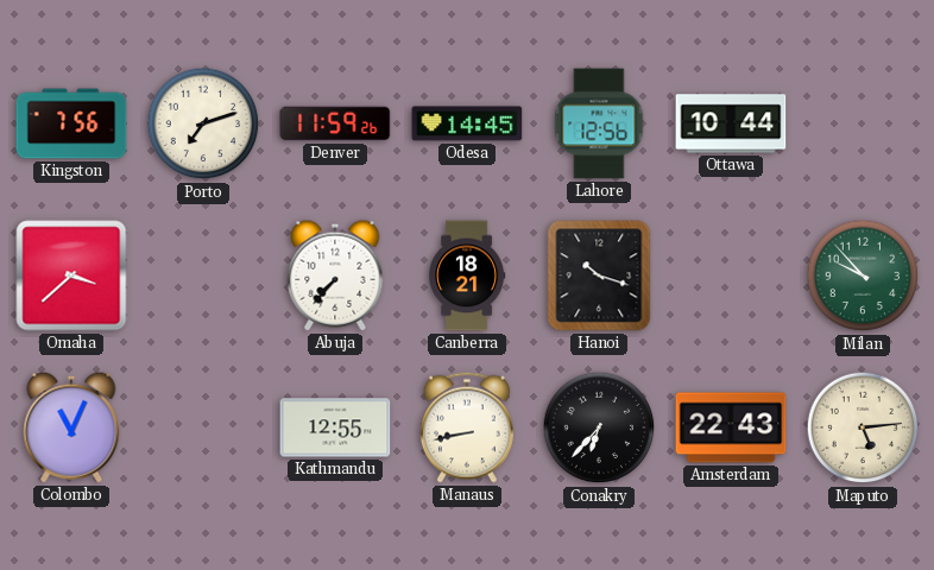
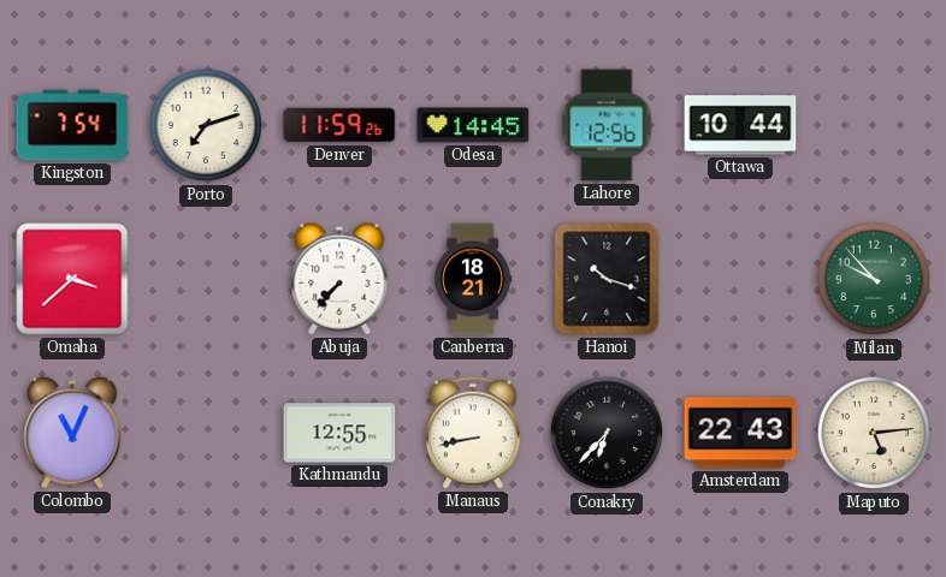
Kingston: 7:56 -> 7:54 (72, 125)
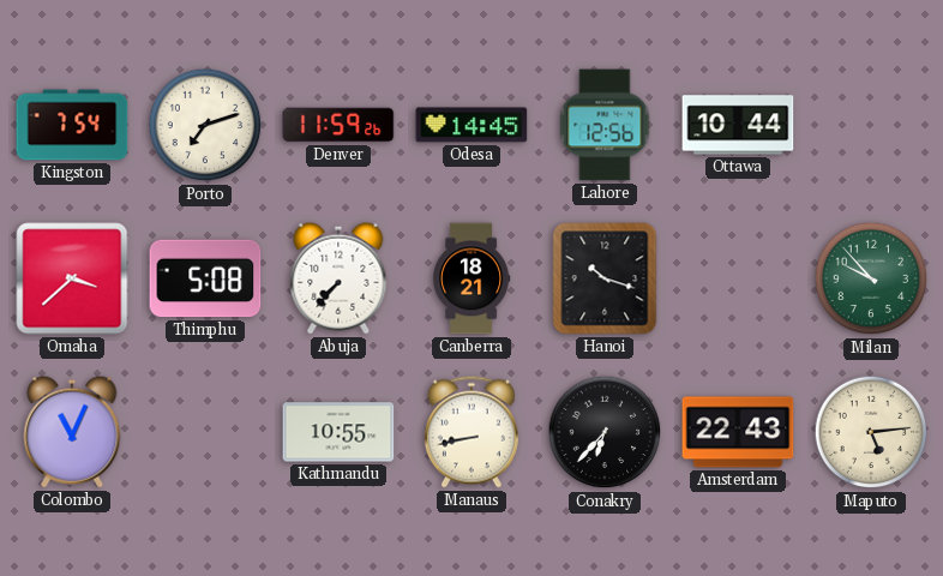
Thimphu: none -> 5:08 (205, 278)
Kathmandu: 12:55 -> 10:55 (338, 432)
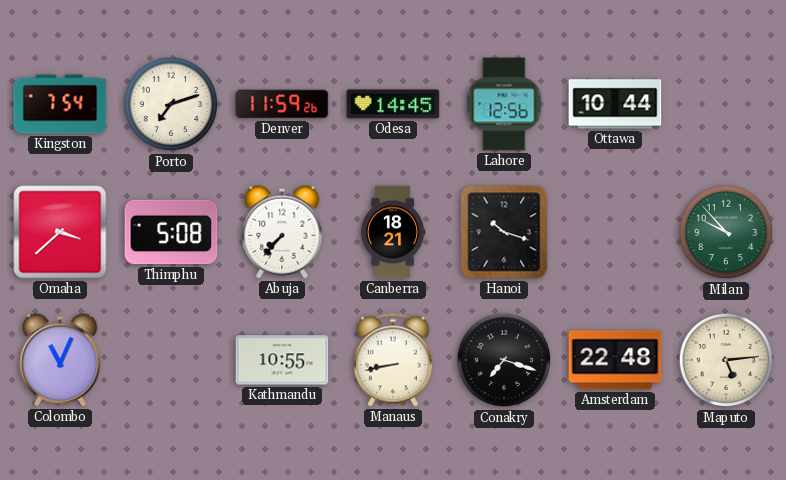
Conakry: 6:37 -> 7:18 (504, 360)
Amsterdam: 22:43 -> 22:48 (615, 360)
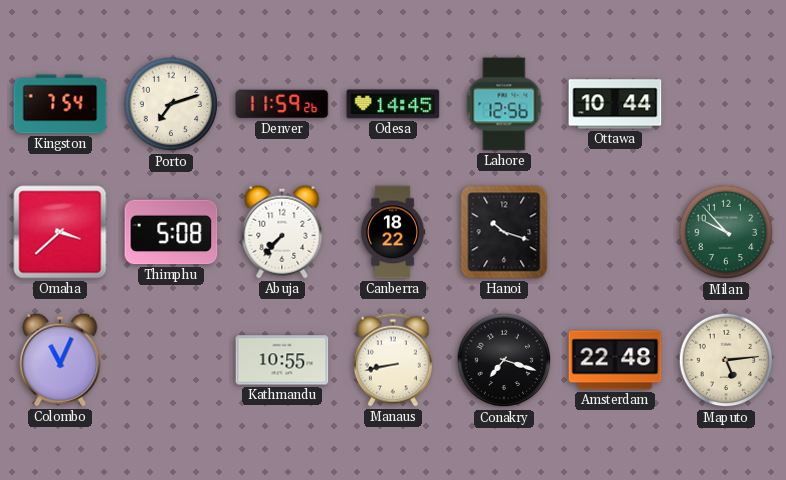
Canberra: 18:21 -> 18:22 (394, 232)
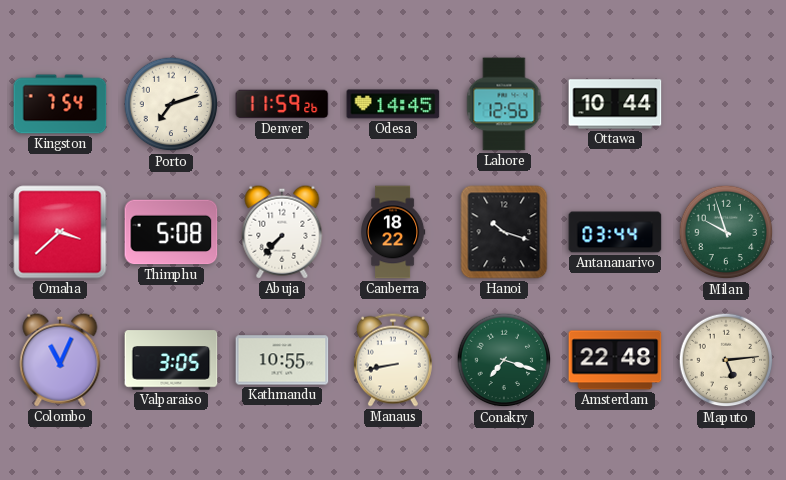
Antananarivo: none -> 03:44 (615, 232)
Milan: 9:53 -> 9:57 (726, 232)
Valparaiso: none -> 3:05 (171, 360)
Conakry dial: black -> green (504, 360)
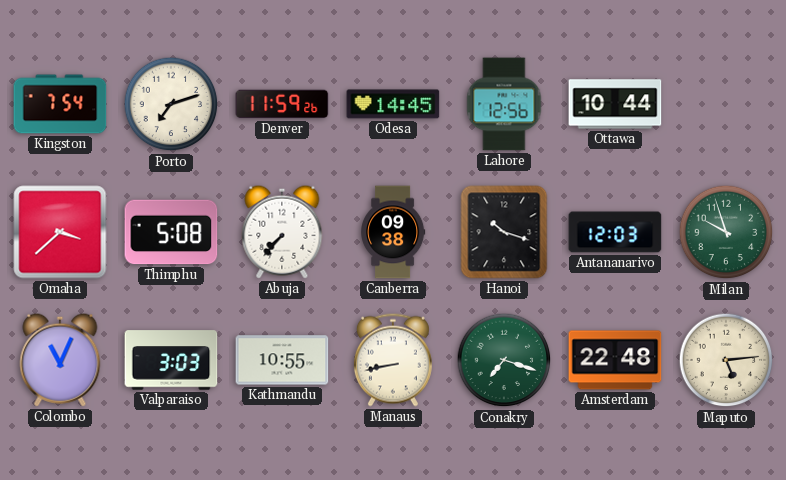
Canberra: 18:22 -> 09:38 (394, 232)
Antananarivo: 03:44 -> 12:03 (615, 232)
Valparaiso: 3:05 -> 3:03 (171, 360)
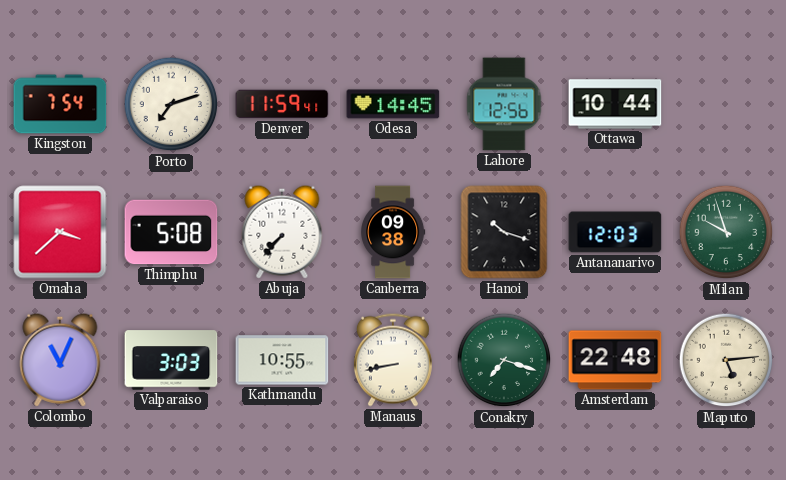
Denver: 11:59:26 -> 11:59:41 (282, 104)
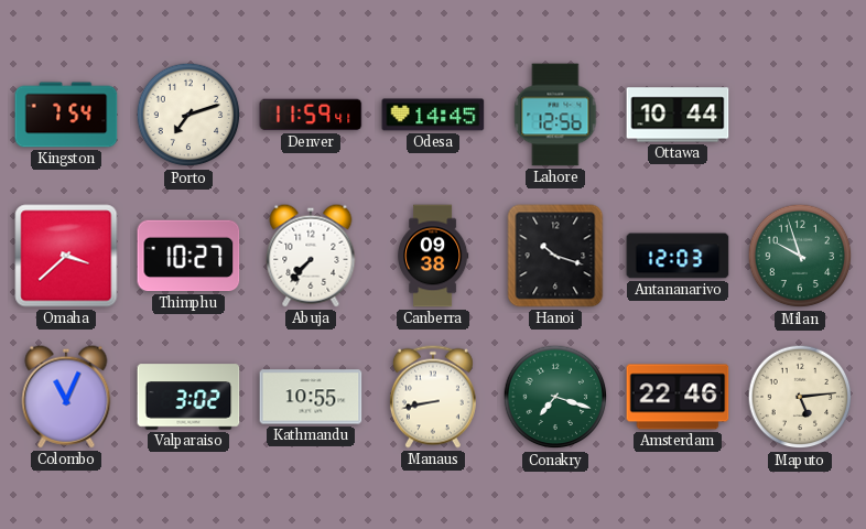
Thimphu: 5:08 -> 10:27 (188, 256)
Valparaiso: 3:03 -> 3:02 (188, 397)
Amsterdam: 22:48 -> 22:46 (678, 397)
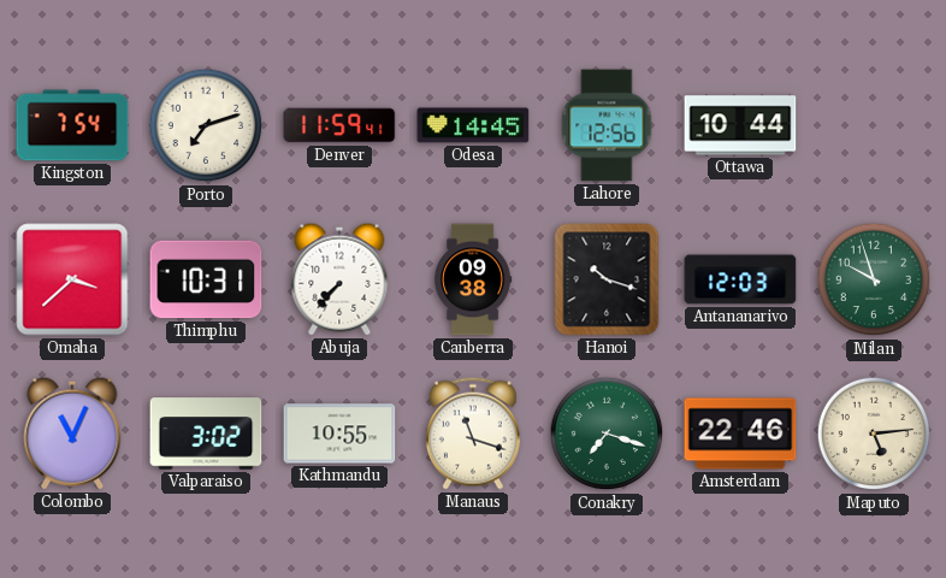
Thimphu: 10:27 -> 10:31 (206, 279)
Manaus: 8:43 -> 11:18 (473, 433)
